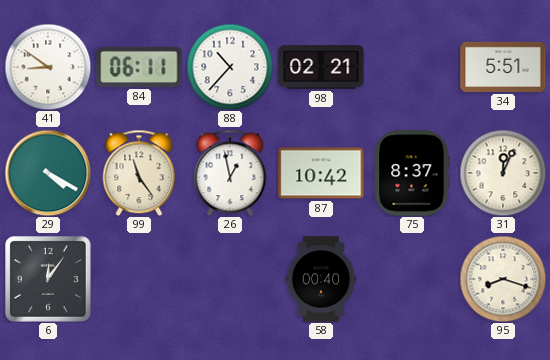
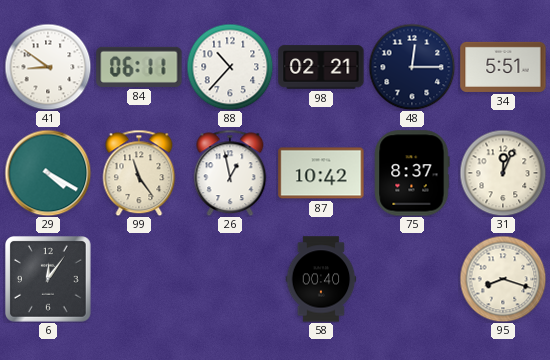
48: none -> 12:15 (412, 67)
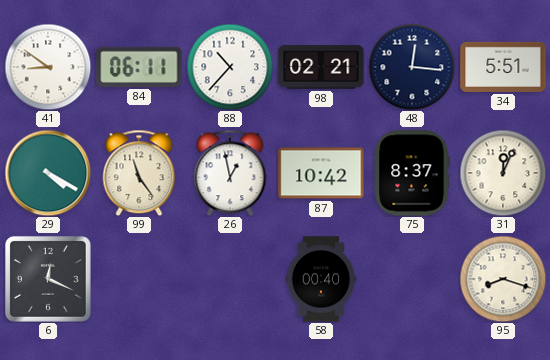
48: 12:15 -> 12:16 (412, 67)
6: 12:06 -> 12:19 (49, 280)
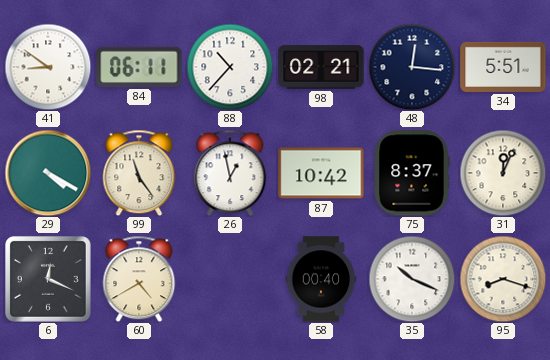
60: none -> 4:40 (139, 279)
35: none -> 10:19 (412, 279)
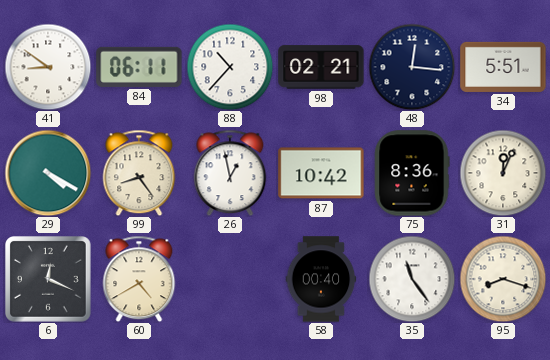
99: 11:24 -> 8:24 (139, 173)
75: 8:37 -> 8:36 (412, 173)
35: 10:19 -> 11:24 (412, 279)
